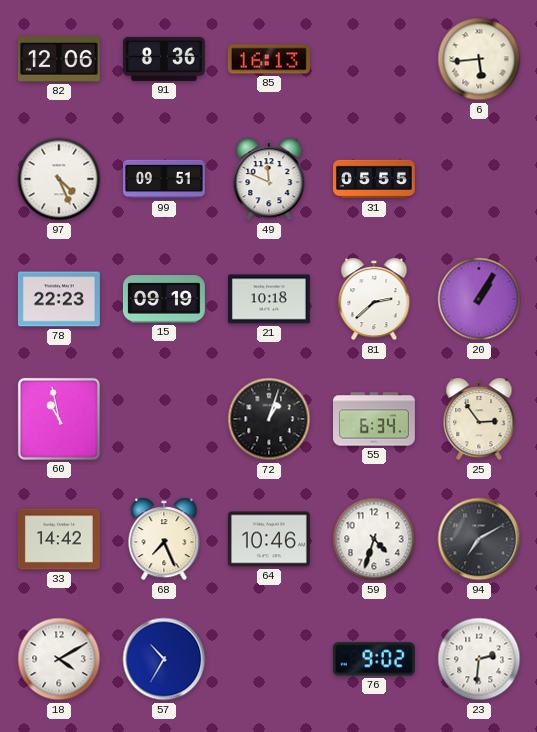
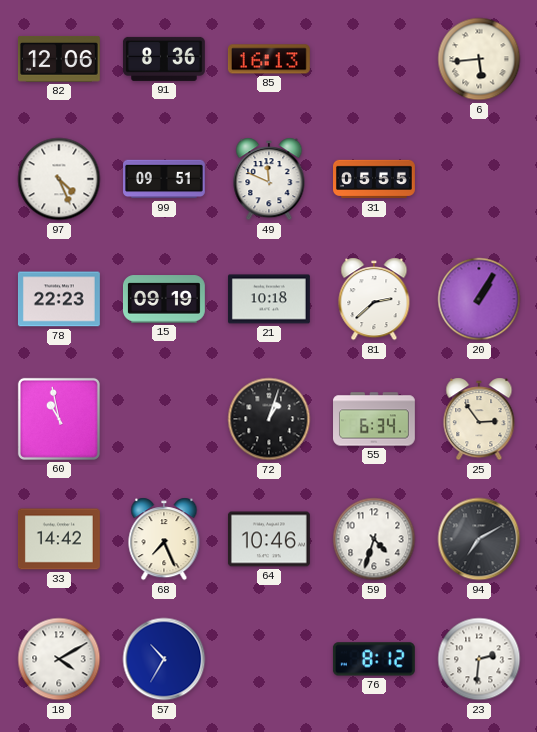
76: 9:02 -> 8:12 (374, 659)
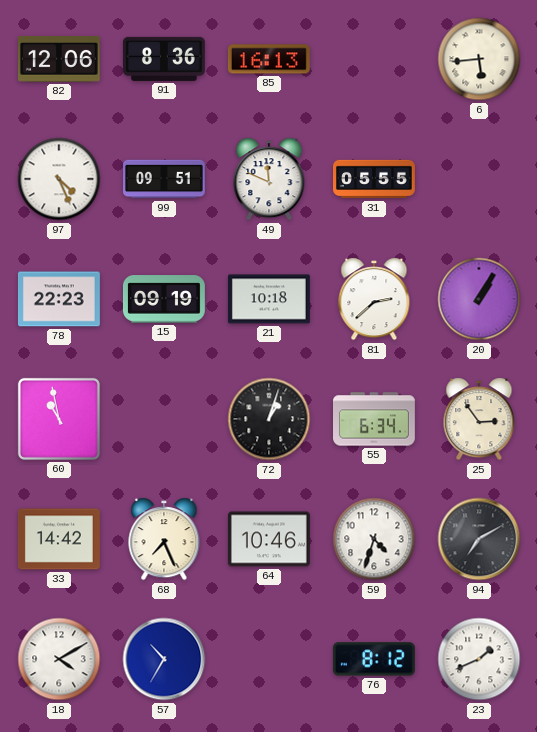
23: 2:31 -> 1:41 (479, 659)
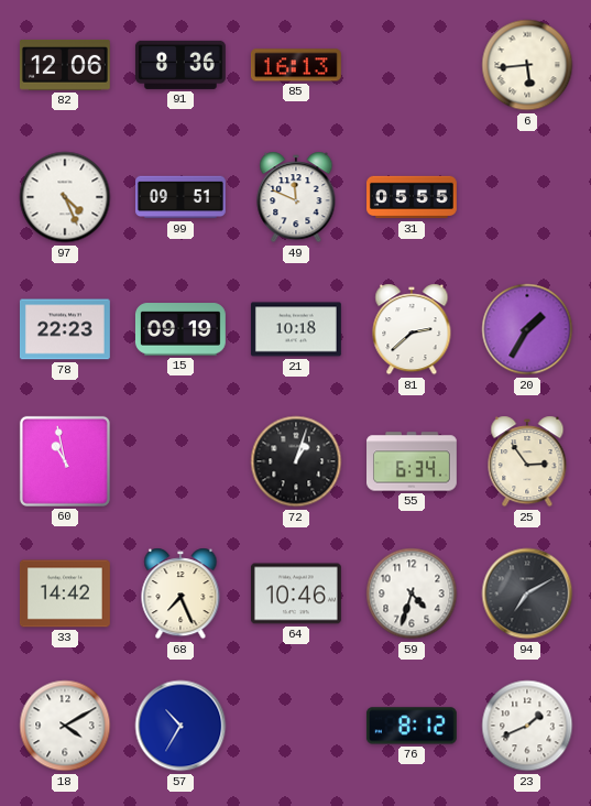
20: 1:05 -> 1:35 (527, 329)
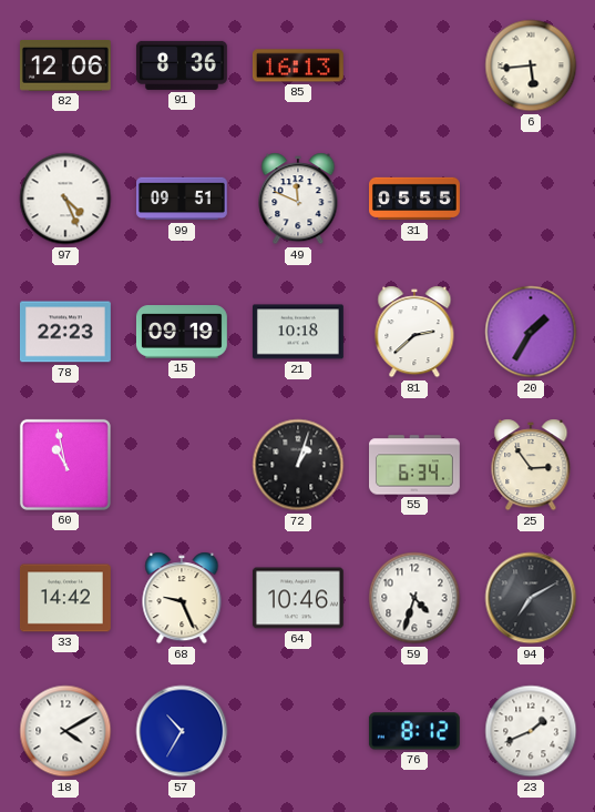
68: 7:26 -> 9:26 (182, 598)
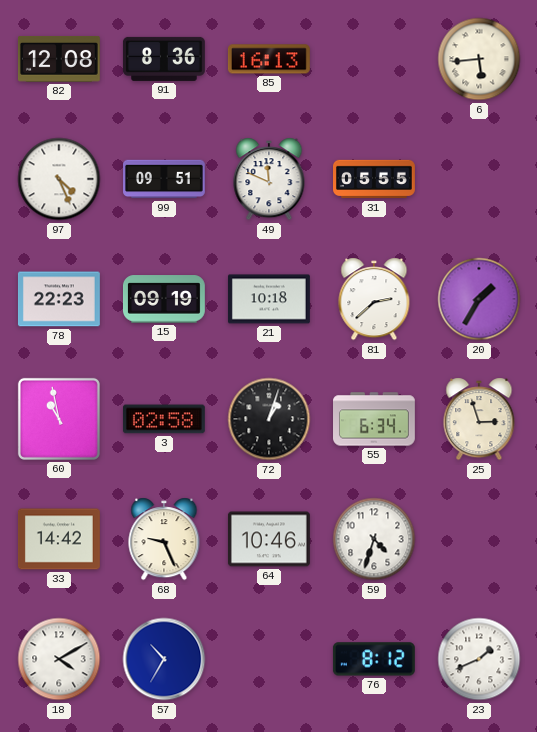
82: 12:06 -> 12:08 (59, 60)
3: none -> 02:58 (164, 419)
25: 2:54 -> 2:57 (479, 419)
94: 7:10 -> none (531, 598)
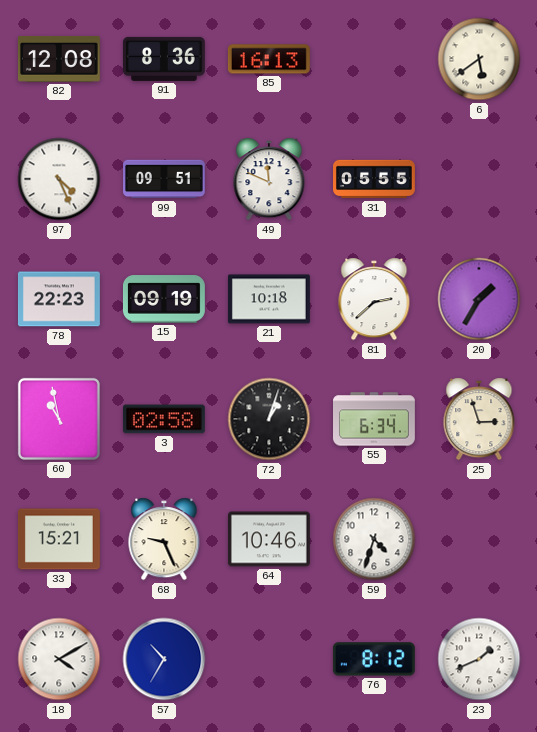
6: 5:44 -> 5:39 (479, 59)
33: 14:42 -> 15:21 (59, 539)
